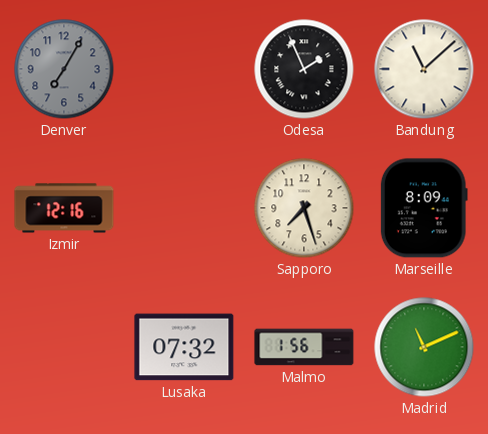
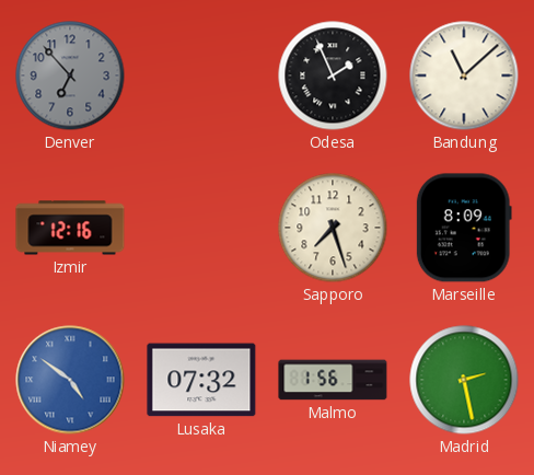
Denver: 7:05 -> 6:53 (70, 76)
Niamey: none -> 4:51 (70, 380)
Madrid: 11:11 -> 2:28 (464, 380)
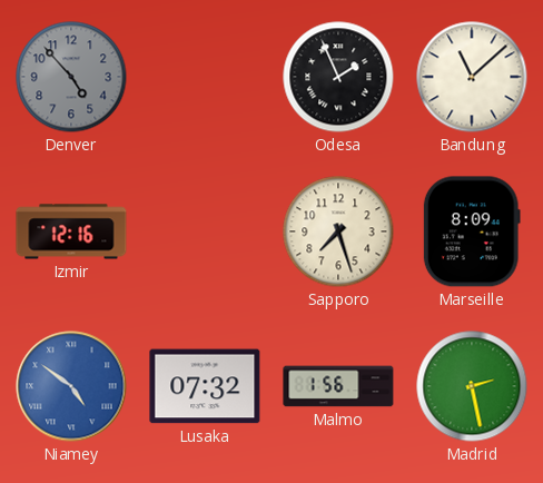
Denver: 6:53 -> 4:53 (71, 77)
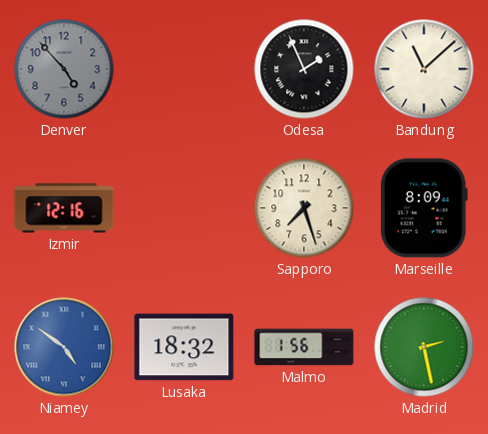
Lusaka: 07:32 -> 18:32 (184, 347)
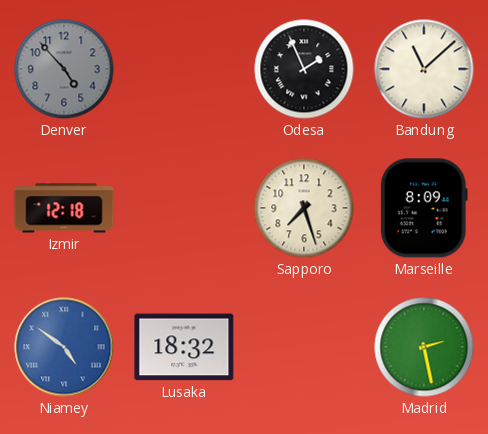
Izmir: 12:16 -> 12:18 (64, 208)
Malmo: 1:56 -> none (304, 347)
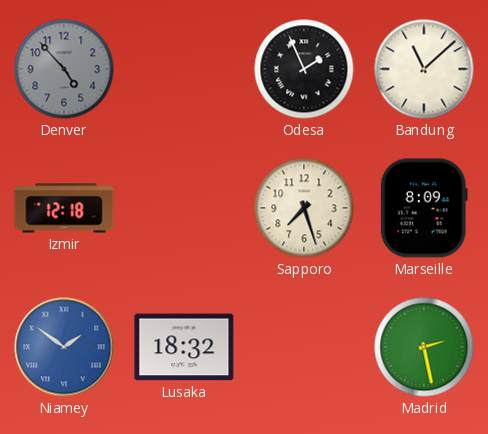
Niamey: 4:51 -> 1:51 (64, 347)
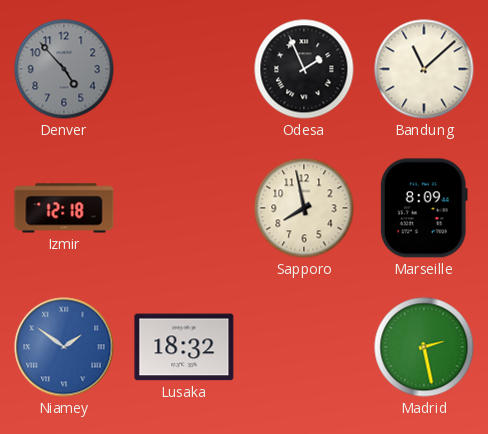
Sapporo: 7:27 -> 7:58 (304, 208)
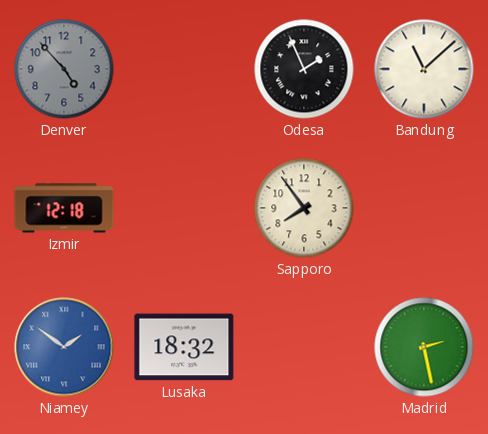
Sapporo: 7:58 -> 7:54 (304, 208)
Marseille: 8:09 -> none (424, 208)
